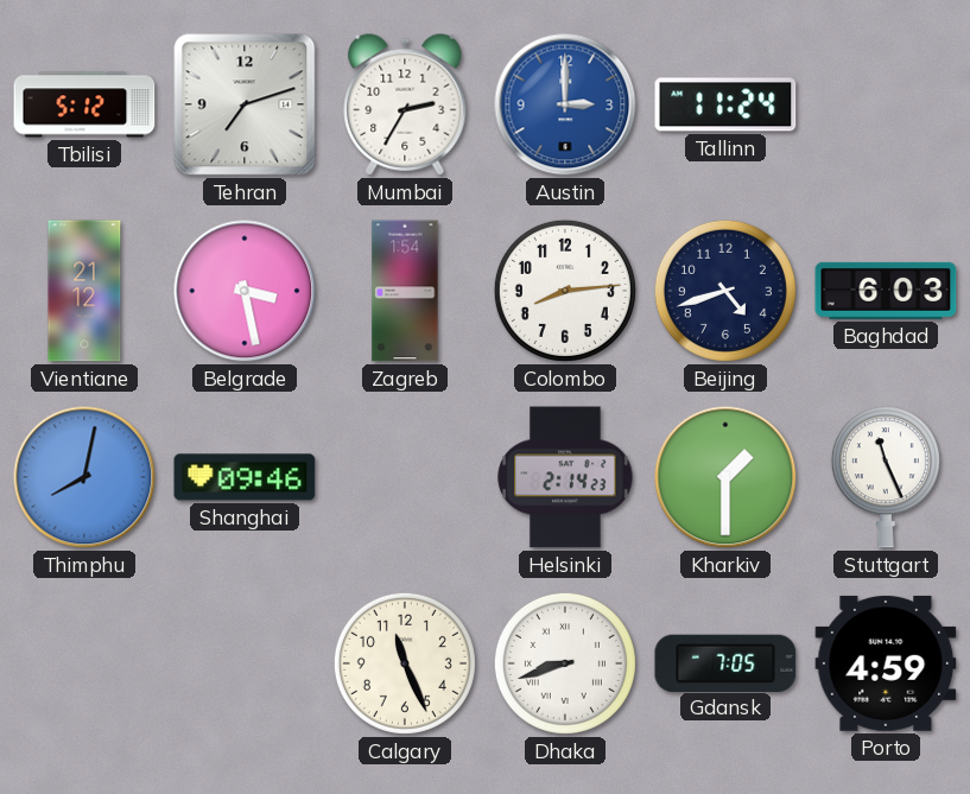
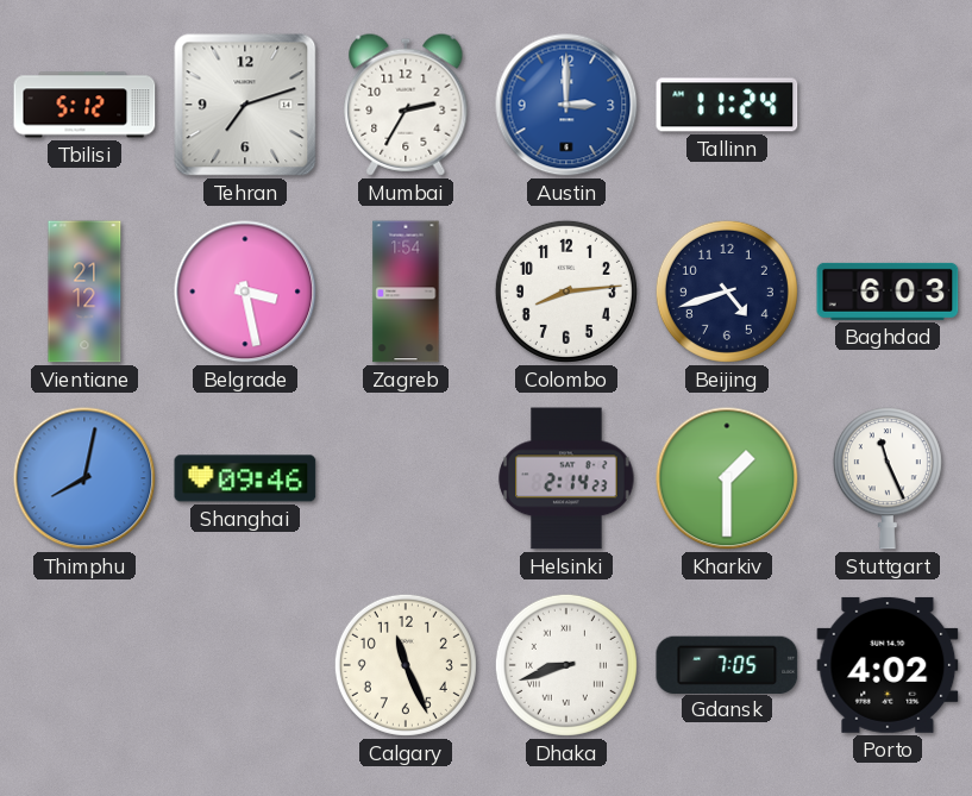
Porto: 4:59 -> 4:02 (888, 665)
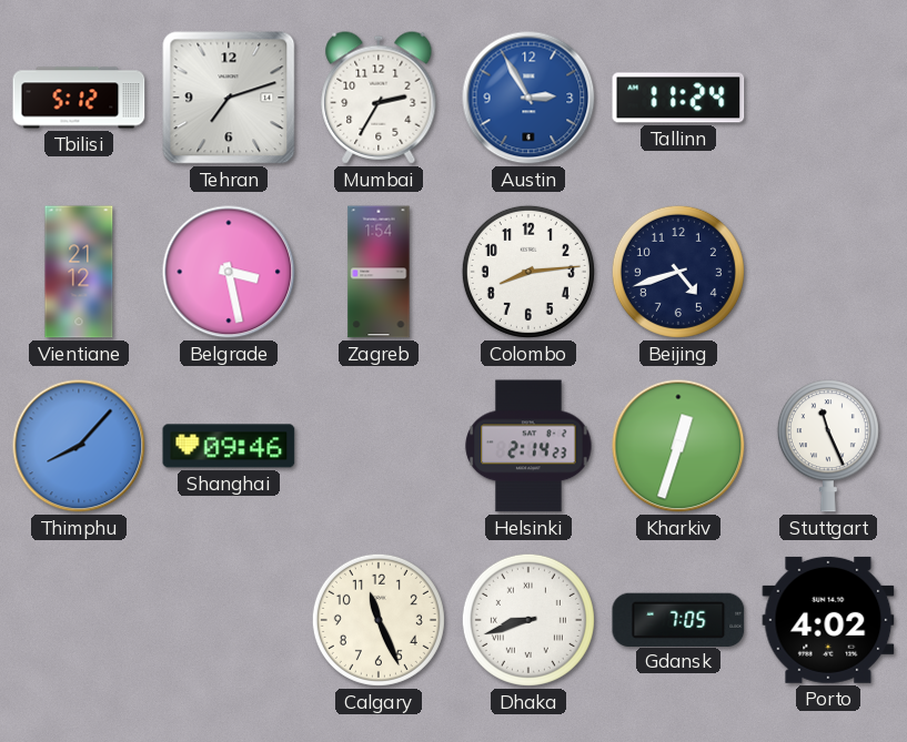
Austin: 3:00 -> 2:55 (528, 98)
Baghdad: 6:03 -> none (888, 292)
Thimphu: 8:02 -> 8:07 (79, 446)
Kharkiv: 1:30 -> 12:33 (678, 446)
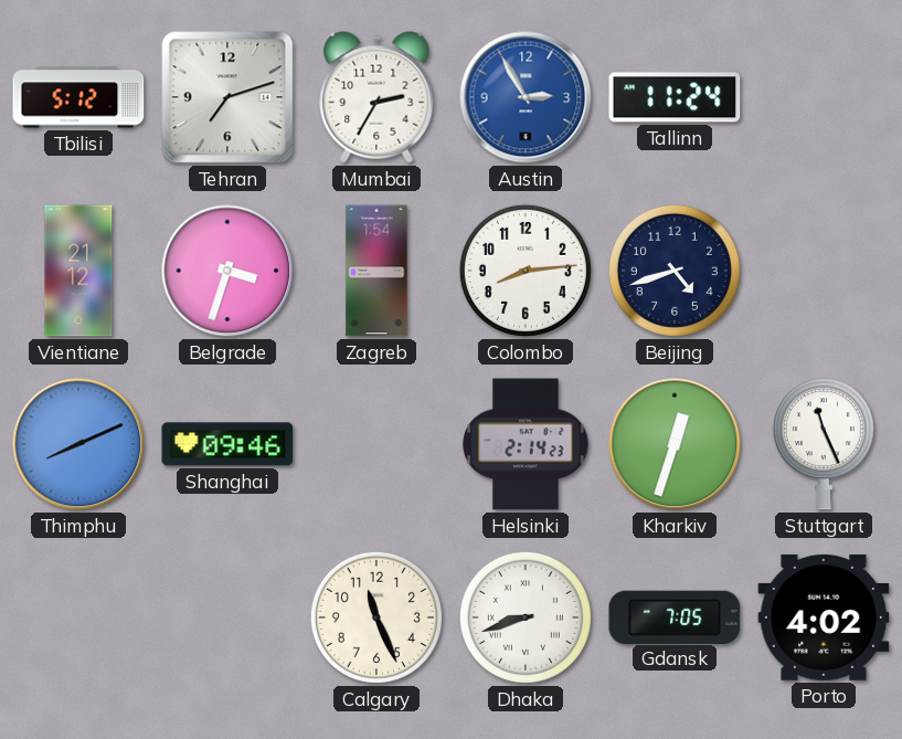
Belgrade: 3:28 -> 3:33 (227, 271)
Thimphu: 8:07 -> 8:11 (78, 444)
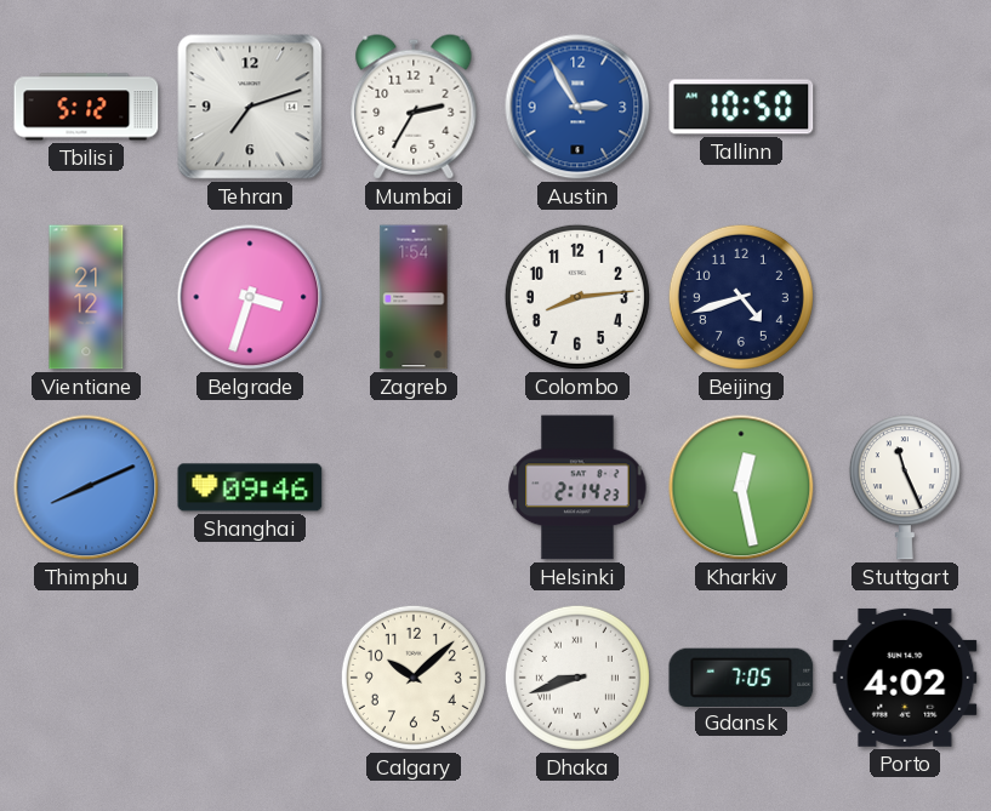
Tallinn: 11:24 -> 10:50 (741, 107)
Kharkiv: 12:33 -> 12:28 (741, 487)
Calgary: 11:26 -> 10:08 (414, 678)
